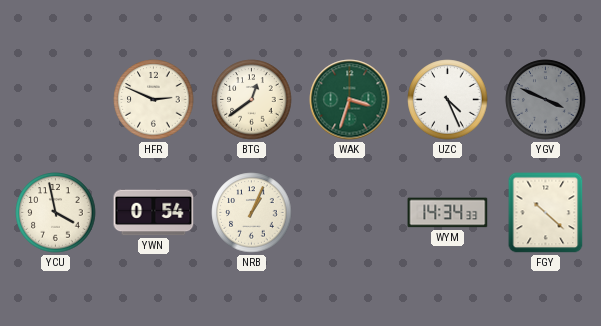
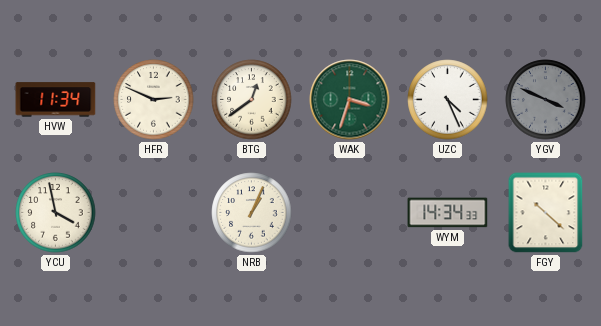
HVW: none -> 11:34 (56, 100)
YWN: 0:54 -> none (154, 213)
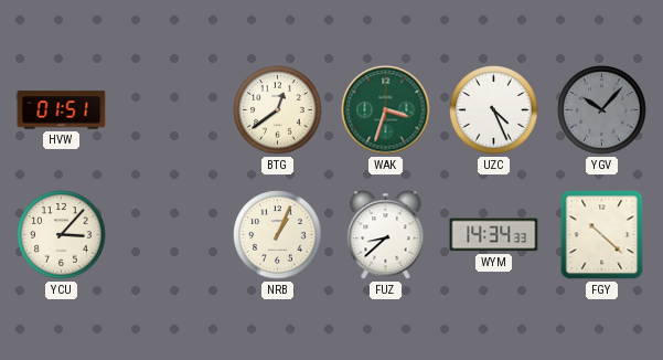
HVW: 11:34 -> 01:51 (62, 110)
HFR: 2:49 -> none (154, 100)
YGV: 3:49 -> 10:07 (602, 110)
YCU: 3:58 -> 3:07 (62, 235)
FUZ: none -> 8:38 (386, 235)
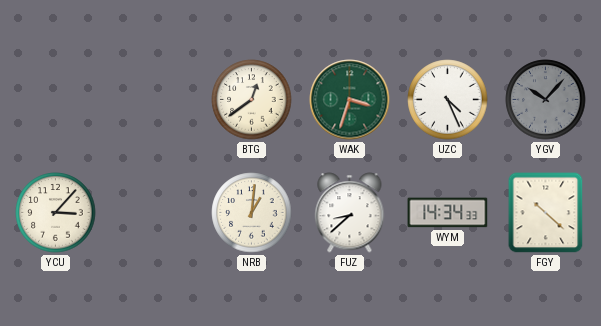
HVW: 01:51 -> none (62, 110)
NRB: 1:04 -> 1:01 (252, 213)
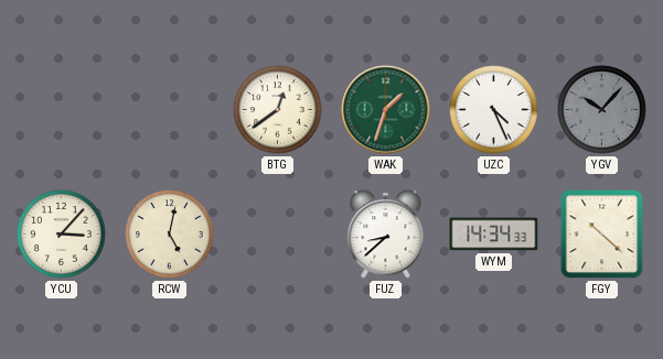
WAK: 3:33 -> 1:33 (386, 110)
RCW: none -> 5:02 (170, 235)
NRB: 1:01 -> none (252, 213)
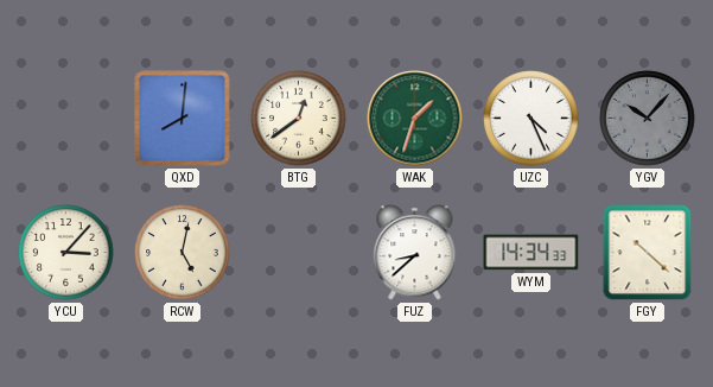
QXD: none -> 8:01 (183, 119)
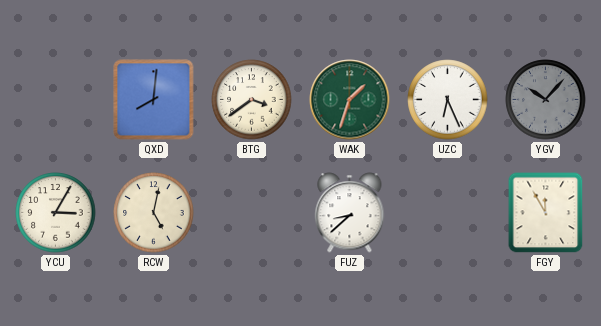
BTG: 12:39 -> 3:39 (252, 100)
UZC: 4:26 -> 6:26 (448, 100)
YCU: 3:07 -> 3:05 (56, 213)
WYM: 14:34 -> none (531, 253)
FGY: 10:22 -> 11:55 (546, 213)
